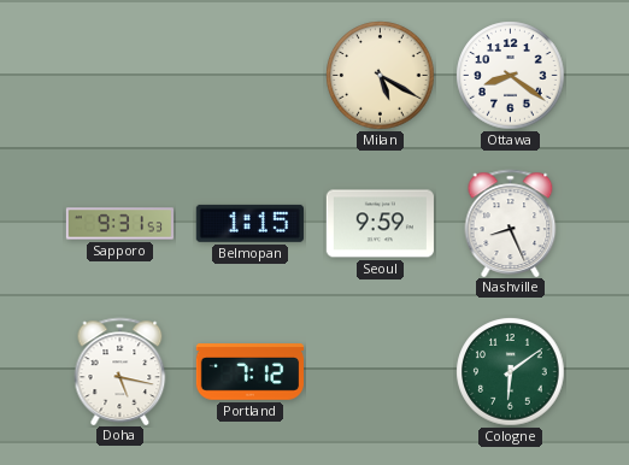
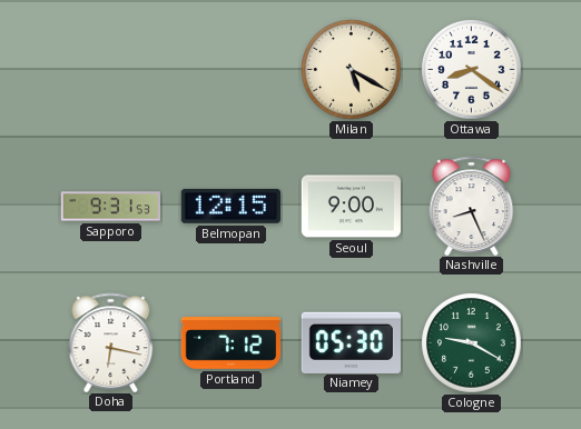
Belmopan: 1:15 -> 12:15 (230, 206)
Seoul: 9:59 -> 9:00 (351, 207)
Doha: 5:17 -> 6:17 (111, 342)
Niamey: none -> 05:30 (351, 342)
Cologne: 6:09 -> 9:20 (472, 343)
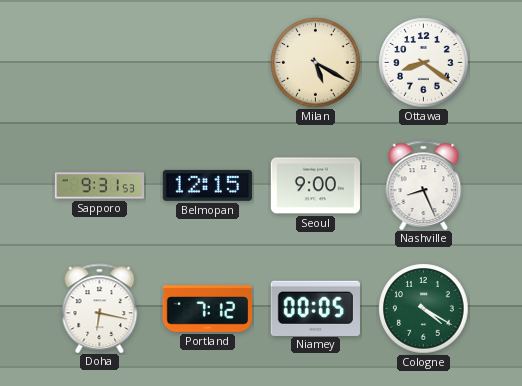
Niamey: 05:30 -> 00:05 (315, 308)
Cologne: 9:20 -> 4:20 (424, 309)
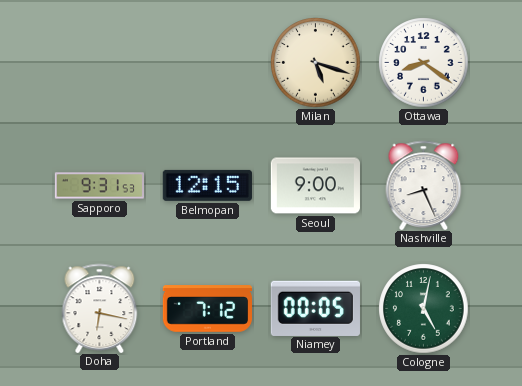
Milan: 5:20 -> 5:18 (316, 63)
Cologne: 4:20 -> 5:02 (424, 309)
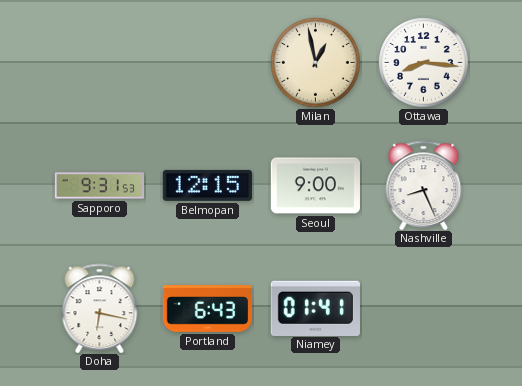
Milan: 5:18 -> 12:58 (316, 63)
Ottawa: 8:21 -> 8:16 (424, 63)
Portland: 7:12 -> 6:43 (207, 309)
Niamey: 00:05 -> 01:41 (315, 308)
Cologne: 5:02 -> none (424, 309)
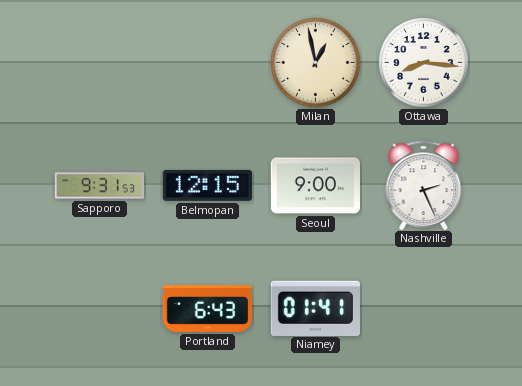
Nashville: 8:26 -> 2:26 (424, 185)
Doha: 6:17 -> none (100, 308)
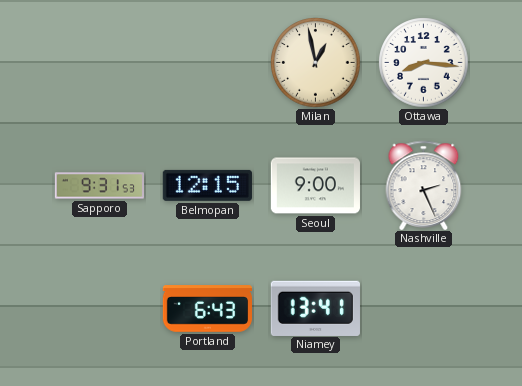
Niamey: 01:41 -> 13:41 (315, 308)
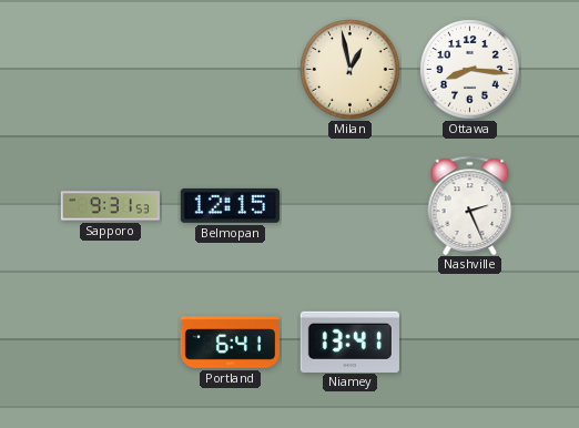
Seoul: 9:00 -> none (315, 186)
Portland: 6:43 -> 6:41 (230, 343)
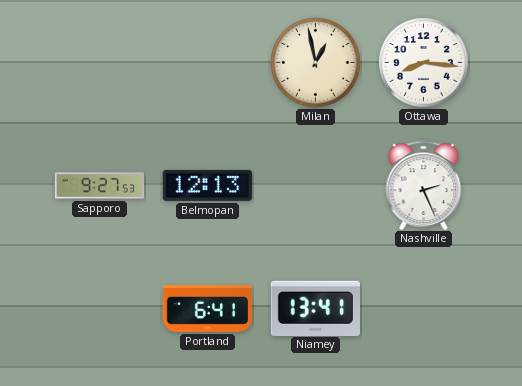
Sapporo: 9:31 -> 9:27 (99, 186)
Belmopan: 12:15 -> 12:13 (207, 185)
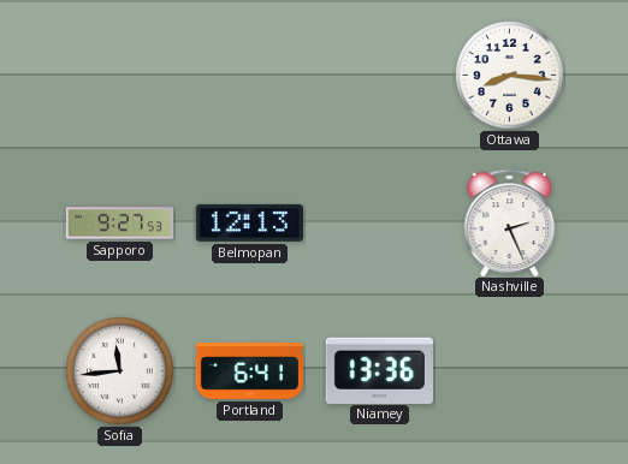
Milan: 12:58 -> none (316, 63)
Sofia: none -> 11:44 (120, 371)
Niamey: 13:41 -> 13:36 (379, 370)
